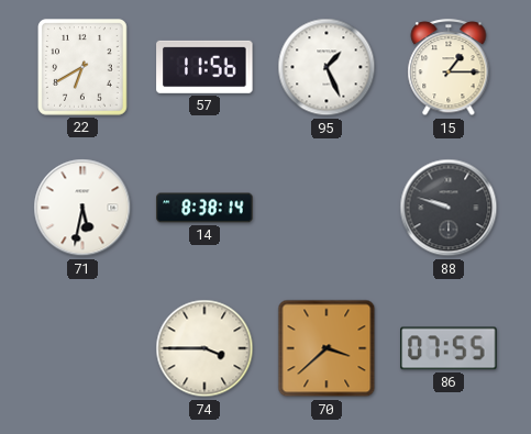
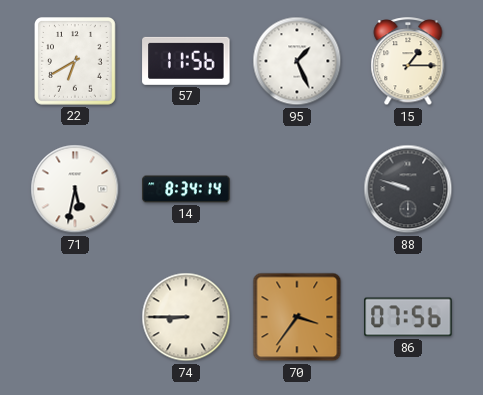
14: 8:38 -> 8:34 (186, 189)
74: 3:45 -> 8:45 (186, 317)
70: 3:38 -> 3:36 (297, 317)
86: 07:55 -> 07:56 (408, 317)
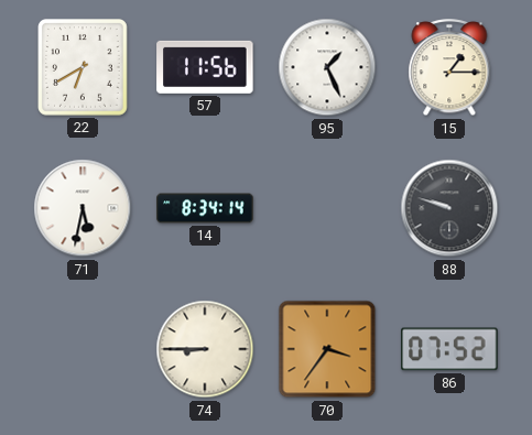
86: 07:56 -> 07:52 (449, 349)
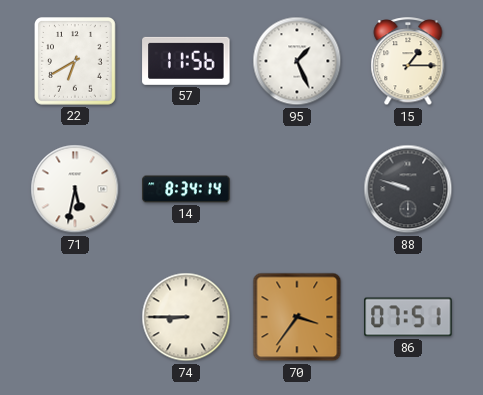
86: 07:52 -> 07:51 (408, 317)
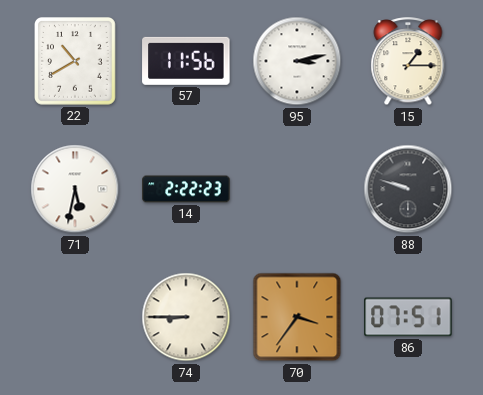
22: 6:40 -> 10:40 (76, 62)
95: 1:26 -> 3:13 (297, 61)
14: 8:34 -> 2:22 (186, 189)
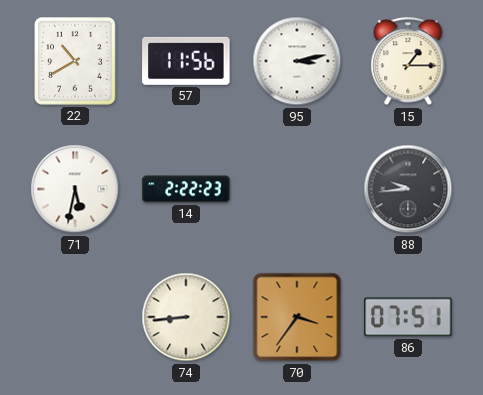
88: 9:48 -> 9:44 (408, 189)
74: 8:45 -> 8:44 (186, 317)
